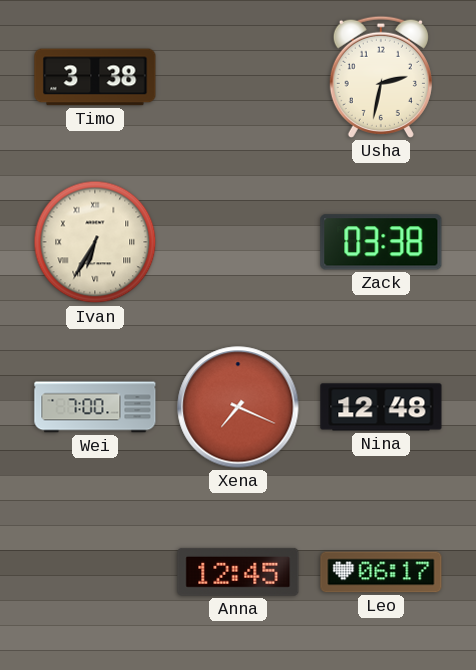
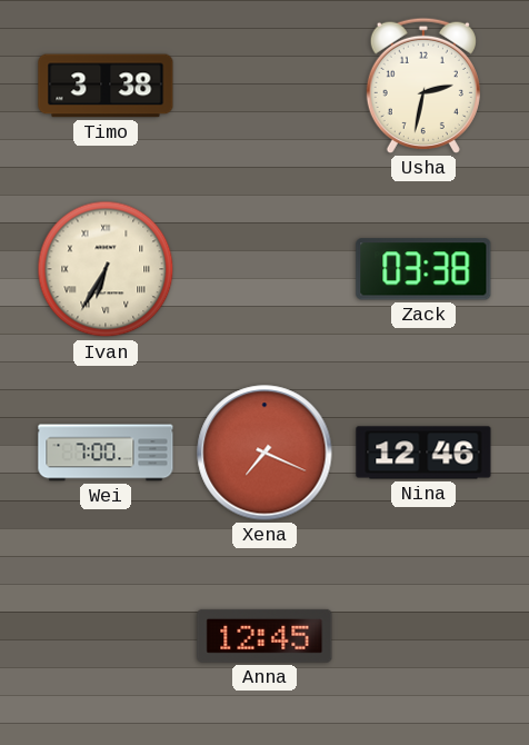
Nina: 12:48 -> 12:46 (423, 453)
Leo: 06:17 -> none (381, 572)
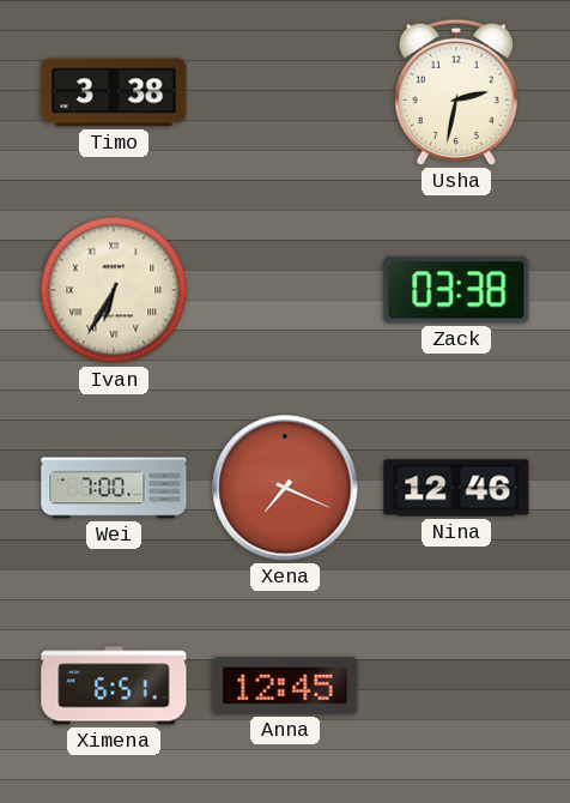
Ximena: none -> 6:51 (114, 686)
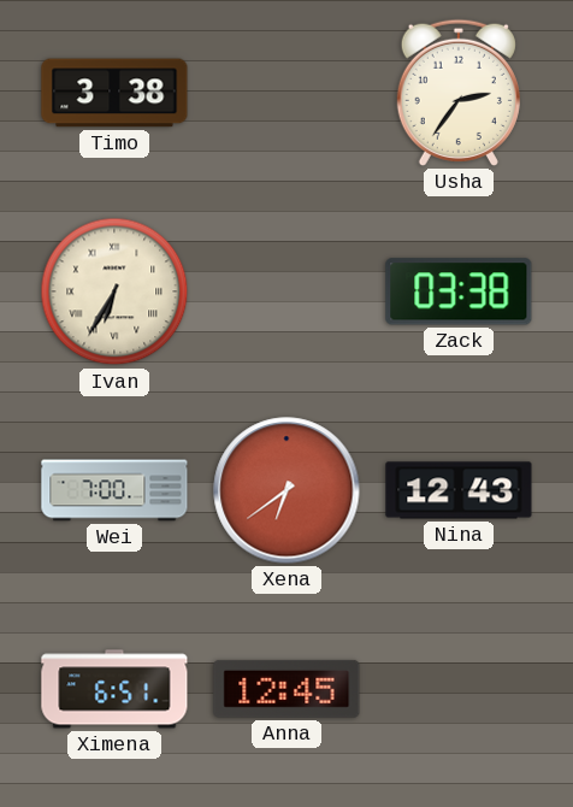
Usha: 2:32 -> 2:36 (459, 93)
Xena: 7:19 -> 6:39 (286, 490)
Nina: 12:46 -> 12:43 (459, 490)
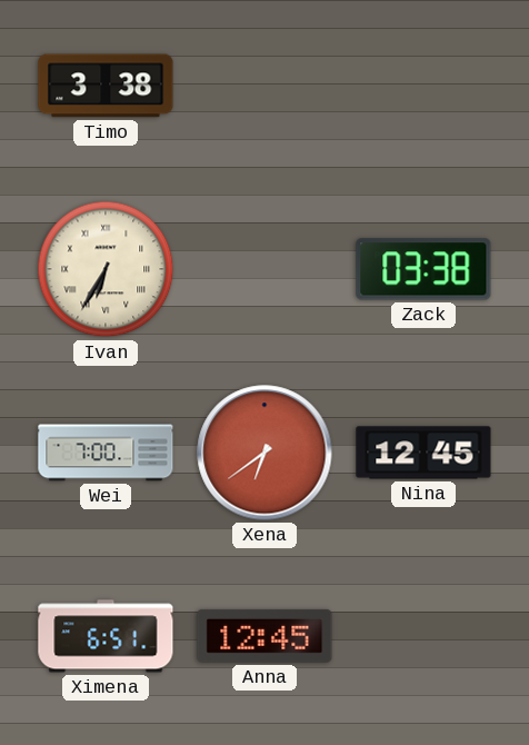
Usha: 2:36 -> none (459, 93)
Nina: 12:43 -> 12:45 (423, 453)
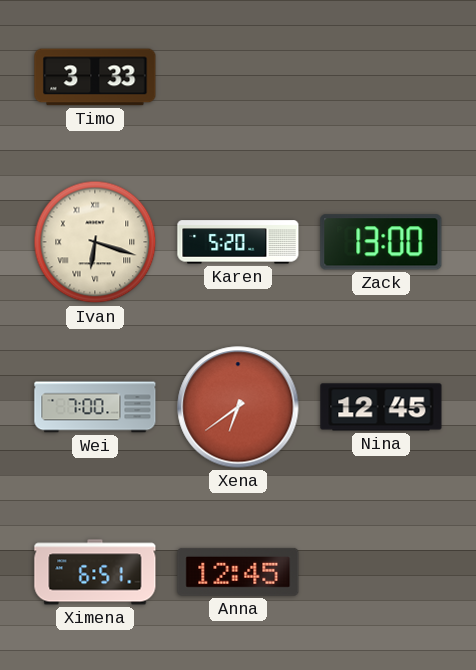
Timo: 3:38 -> 3:33 (95, 77)
Ivan: 6:35 -> 6:18 (95, 242)
Karen: none -> 5:20 (238, 242)
Zack: 03:38 -> 13:00 (381, 242)
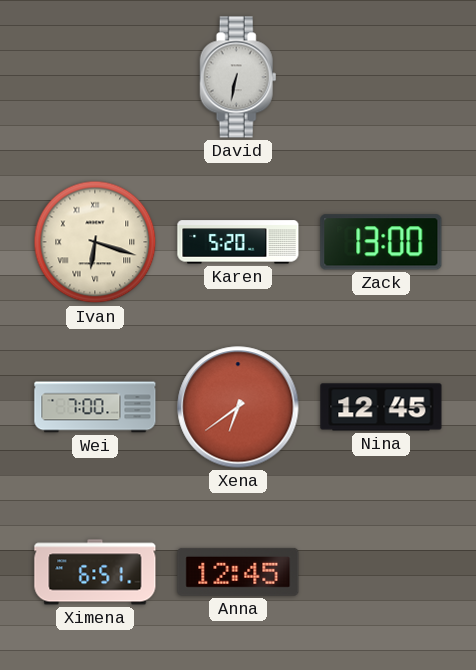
Timo: 3:33 -> none (95, 77)
David: none -> 6:32 (238, 77)
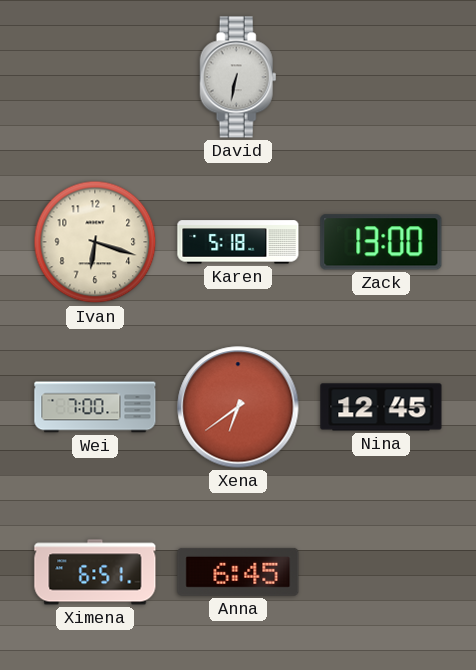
Ivan numerals: Roman -> Arabic (95, 242)
Karen: 5:20 -> 5:18 (238, 242)
Anna: 12:45 -> 6:45 (238, 572)
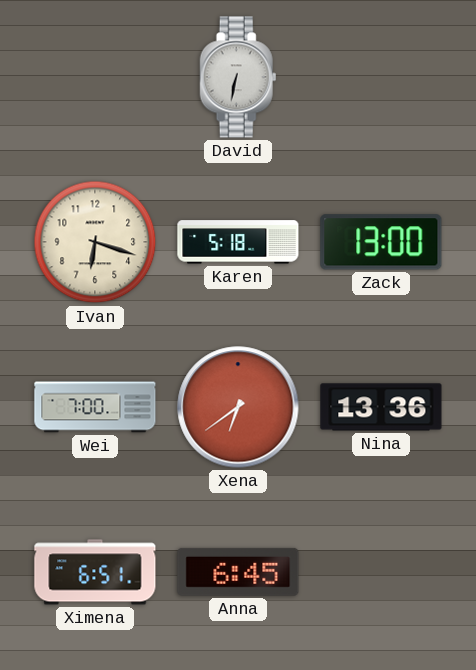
Nina: 12:45 -> 13:36 (381, 407)
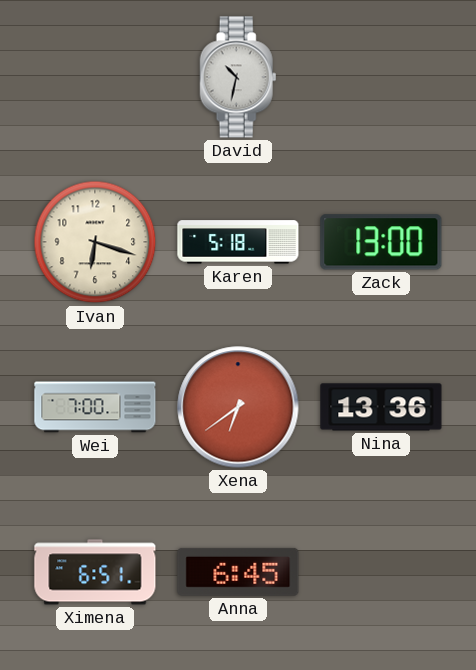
David: 6:32 -> 10:32 (238, 77)
